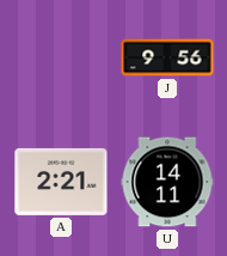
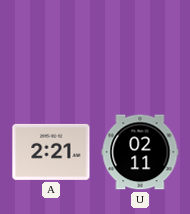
J: 9:56 -> none (167, 57)
U: 14:11 -> 02:11 (140, 152)
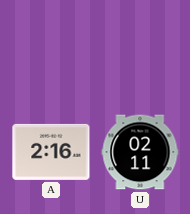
A: 2:21 -> 2:16 (51, 152)
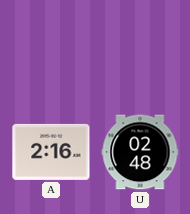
U: 02:11 -> 02:48 (140, 152)
